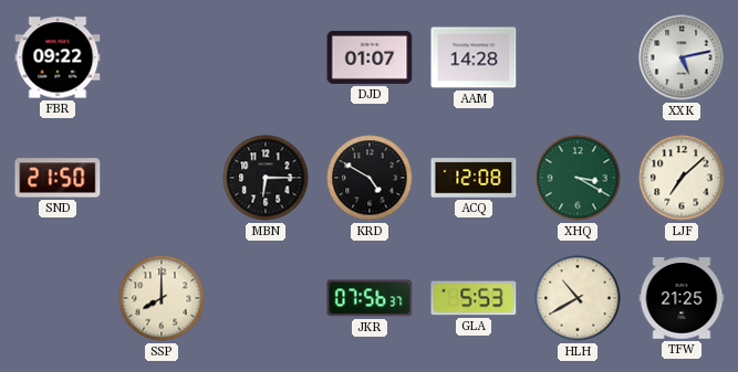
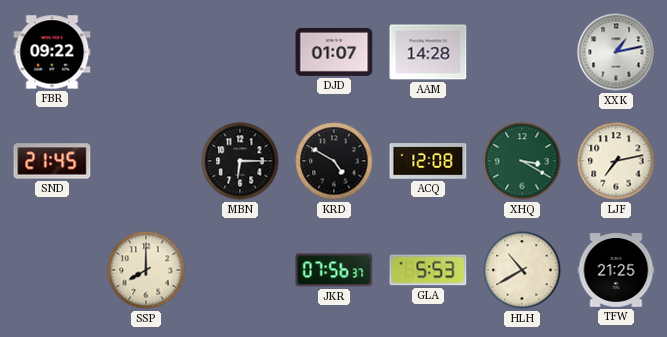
XXK: 5:13 -> 1:13 (616, 52)
SND: 21:50 -> 21:45 (52, 161)
LJF: 7:08 -> 7:13 (616, 161)
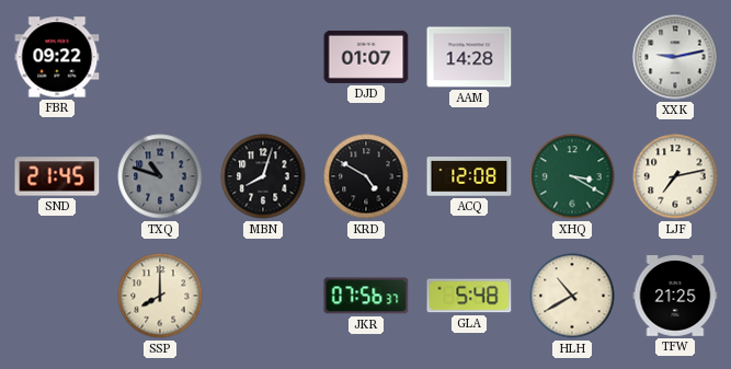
XXK: 1:13 -> 9:13 (675, 57)
TXQ: none -> 10:48 (160, 176)
MBN: 6:15 -> 8:03 (263, 176)
GLA: 5:53 -> 5:48 (469, 296)
